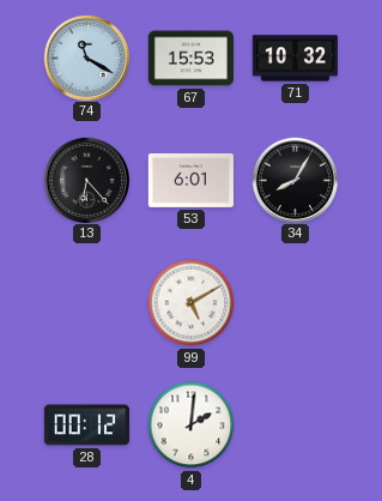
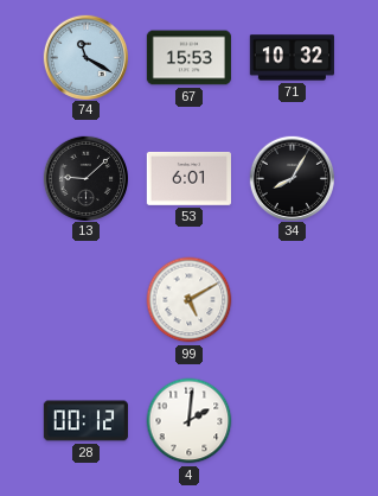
13: 6:23 -> 9:08 (85, 178)
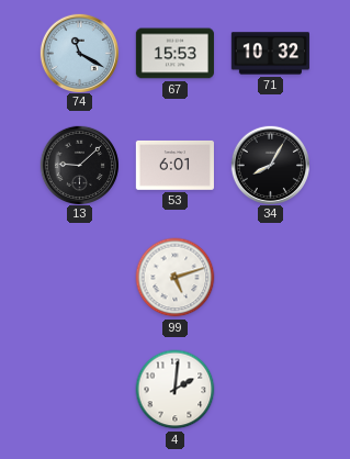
99: 5:10 -> 5:12 (176, 278)
28: 00:12 -> none (85, 421)
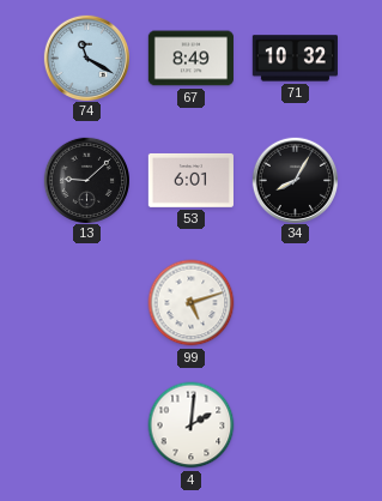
67: 15:53 -> 8:49 (190, 59)
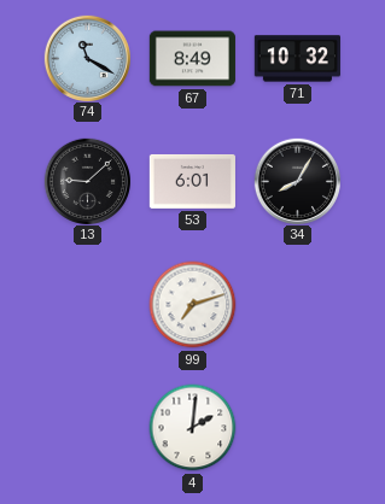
99: 5:12 -> 7:12 (193, 305)
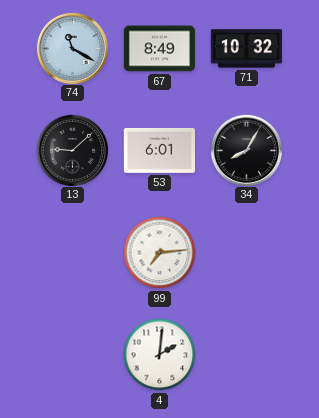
99: 7:12 -> 7:14 (160, 253)
